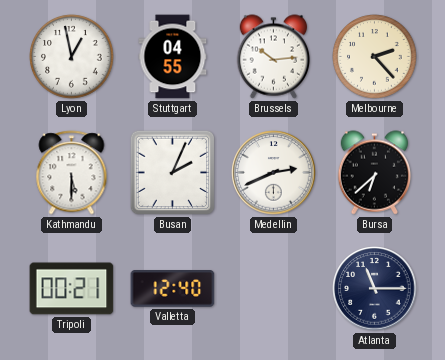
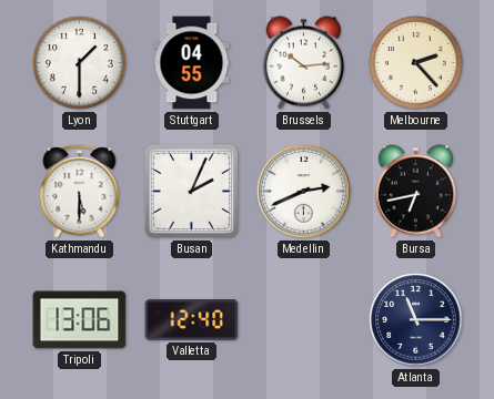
Lyon: 12:58 -> 1:30 (80, 63)
Bursa: 6:38 -> 6:43 (416, 192)
Tripoli: 00:21 -> 13:06 (80, 320)
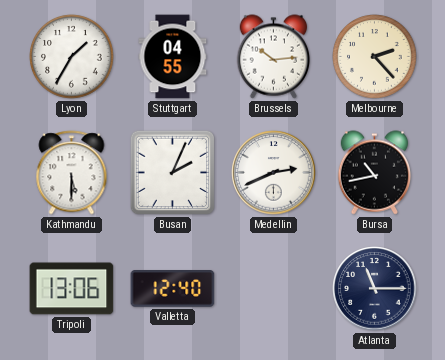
Lyon: 1:30 -> 1:35 (72, 57)
Bursa: 6:43 -> 10:43 (375, 173)
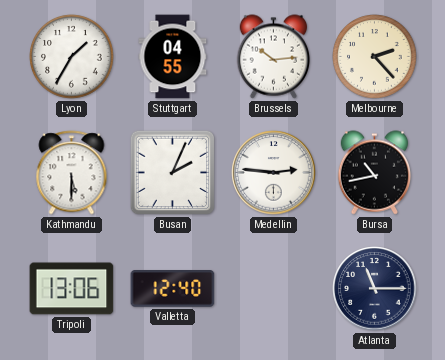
Medellin: 2:41 -> 2:46 (274, 173)
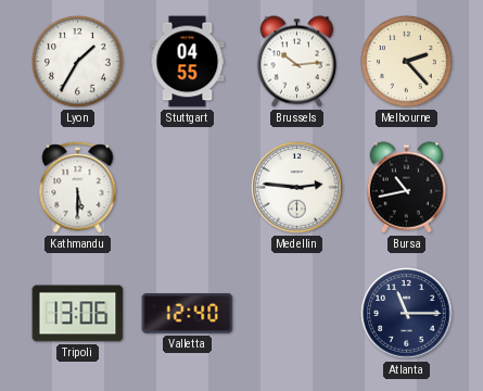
Busan: 2:04 -> none (173, 173)
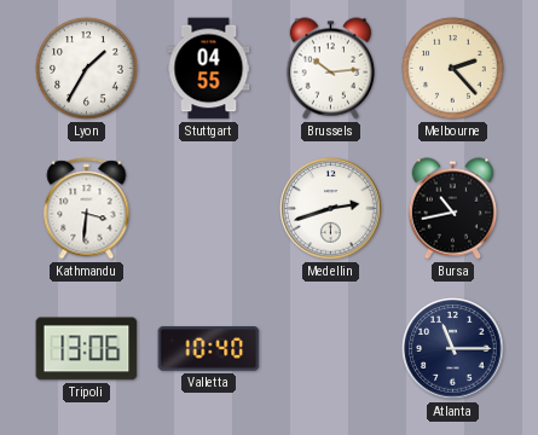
Kathmandu: 5:30 -> 3:31 (87, 209)
Medellin: 2:46 -> 2:42 (331, 209)
Valletta: 12:40 -> 10:40 (209, 349)
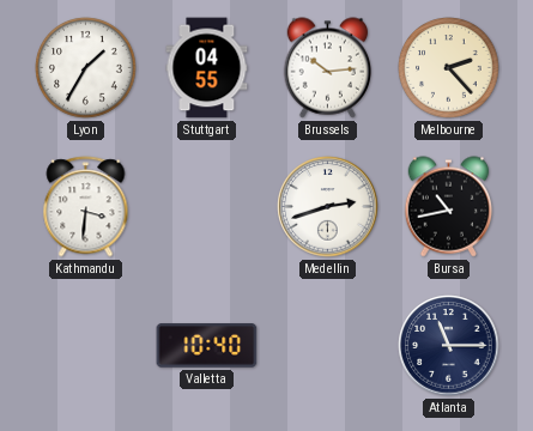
Tripoli: 13:06 -> none (87, 349)
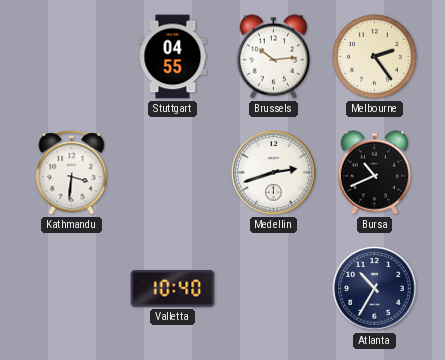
Lyon: 1:35 -> none (86, 68)
Melbourne: 2:23 -> 2:24 (375, 57)
Bursa: 10:43 -> 10:41 (375, 173)
Atlanta: 11:15 -> 10:35 (375, 289)
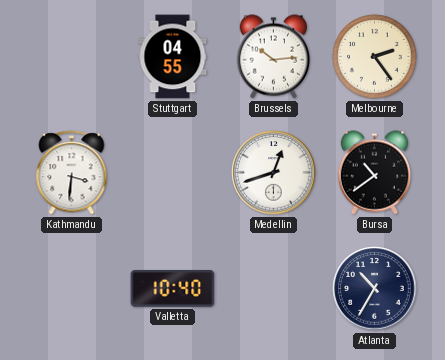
Medellin: 2:42 -> 12:42 (274, 173)
Bursa: 10:41 -> 10:39 (375, 173)
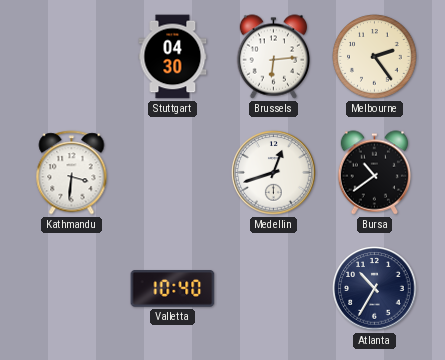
Stuttgart: 04:55 -> 04:30 (173, 57)
Brussels: 10:14 -> 6:14 (274, 57)
